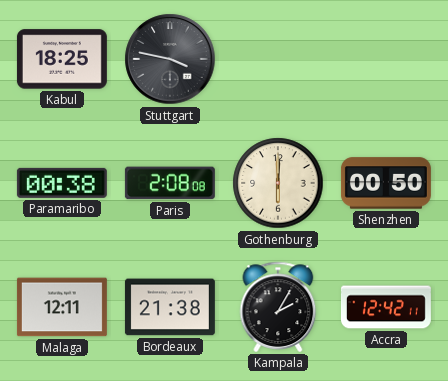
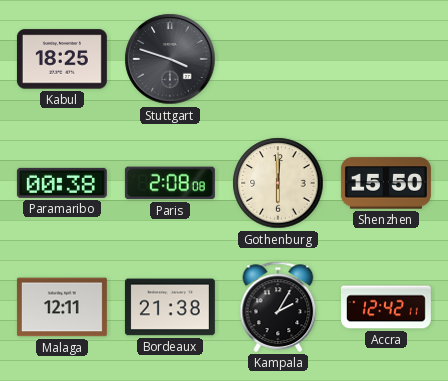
Stuttgart: 3:47 -> 3:48 (170, 59)
Shenzhen: 00:50 -> 15:50 (386, 183)
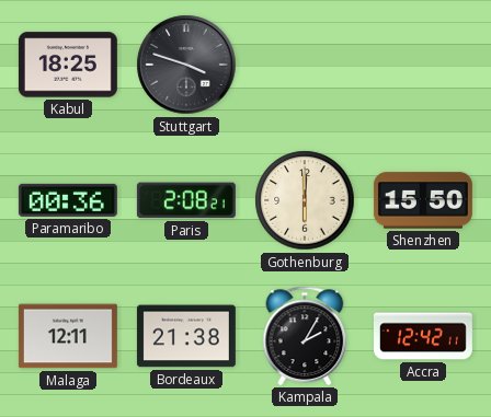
Paramaribo: 00:38 -> 00:36 (68, 200)
Paris: 2:08:08 -> 2:08:21 (186, 200)
